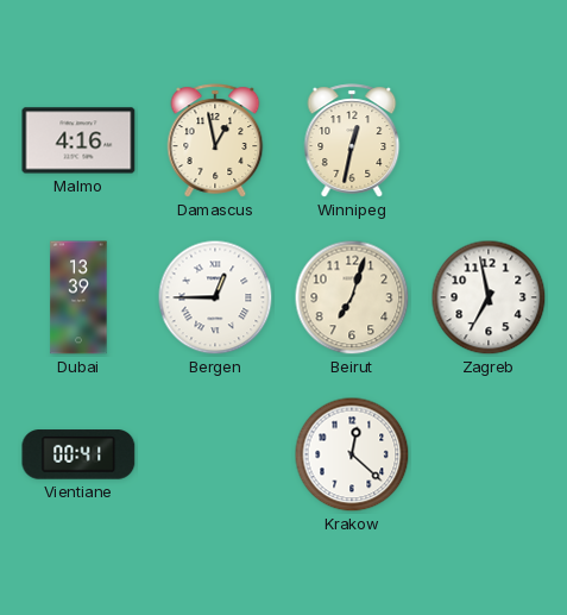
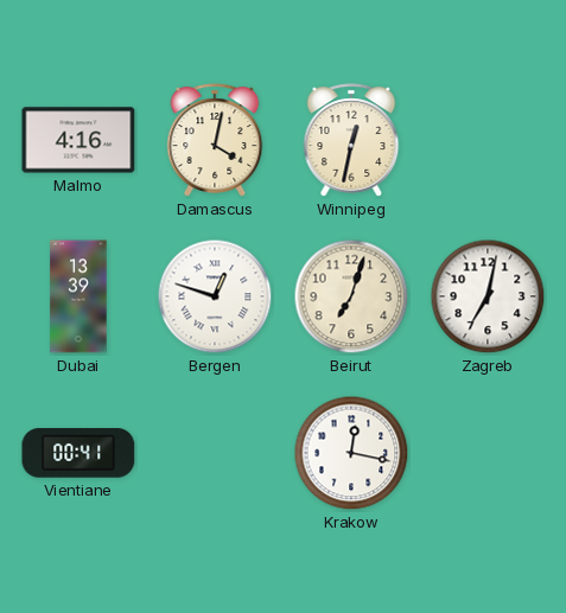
Damascus: 12:58 -> 4:02 (215, 140)
Bergen: 12:45 -> 12:48 (215, 296)
Zagreb: 6:58 -> 7:02 (488, 296)
Krakow: 12:22 -> 12:17 (351, 453)
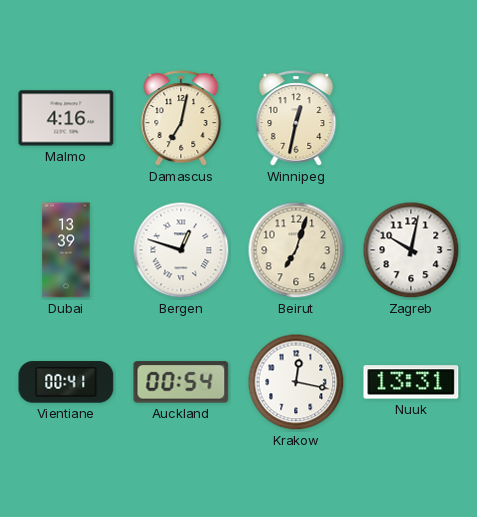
Damascus: 4:02 -> 7:02 (181, 118)
Zagreb: 7:02 -> 10:02 (411, 250)
Auckland: none -> 00:54 (181, 382)
Nuuk: none -> 13:31 (411, 382)
